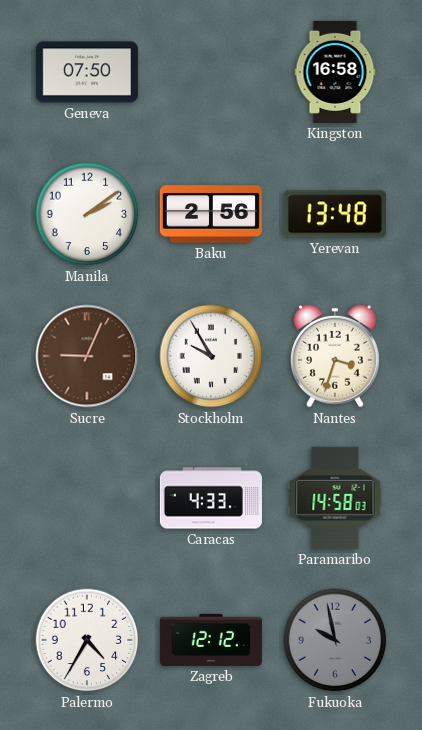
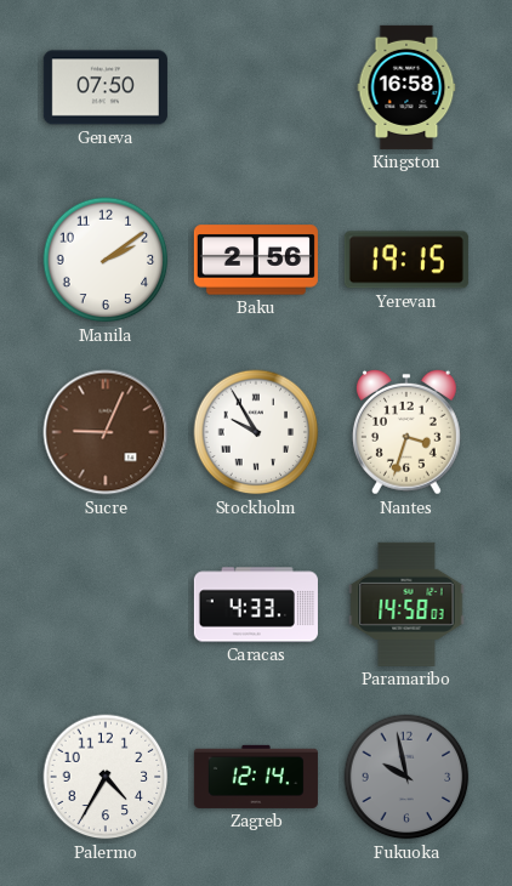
Yerevan: 13:48 -> 19:15 (406, 260)
Zagreb: 12:12 -> 12:14 (256, 777)
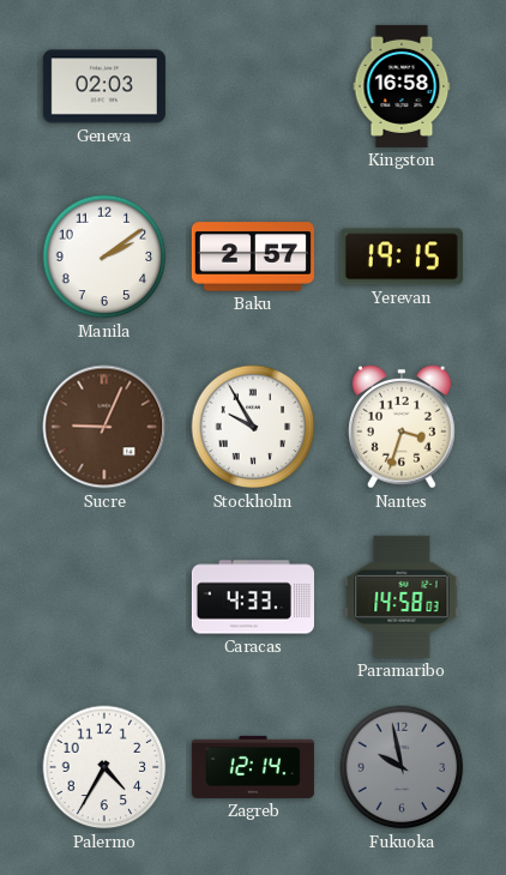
Geneva: 07:50 -> 02:03 (104, 86)
Baku: 2:56 -> 2:57 (253, 257)
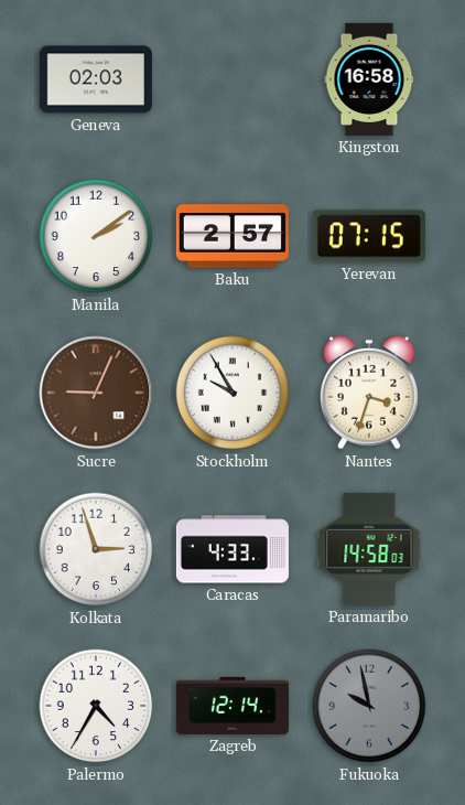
Yerevan: 19:15 -> 07:15 (369, 236)
Kolkata: none -> 2:57 (96, 549)
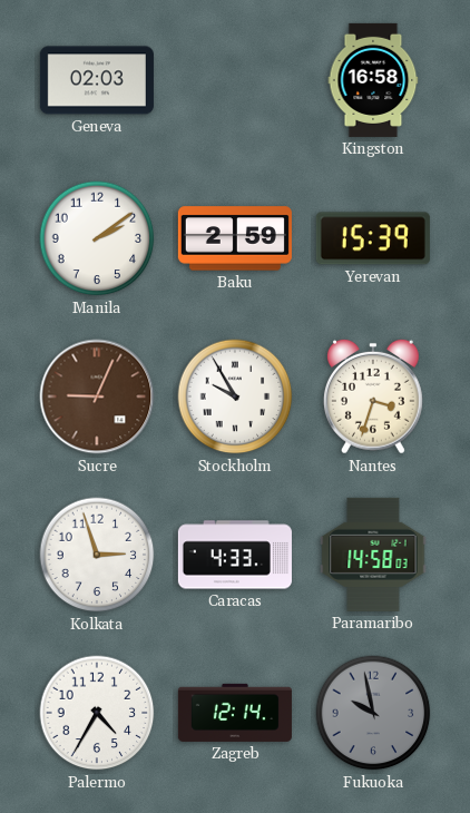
Baku: 2:57 -> 2:59 (235, 238)
Yerevan: 07:15 -> 15:39 (373, 238)
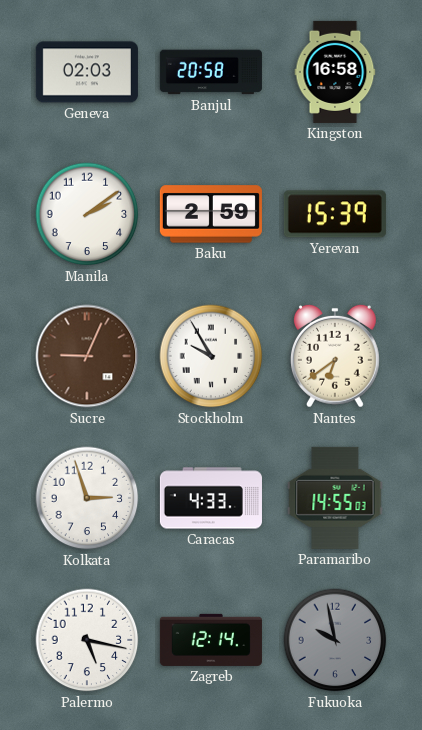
Banjul: none -> 20:58 (211, 72)
Nantes: 3:33 -> 6:39 (335, 356)
Paramaribo: 14:58 -> 14:55 (335, 498)
Palermo: 4:35 -> 5:17 (87, 640)
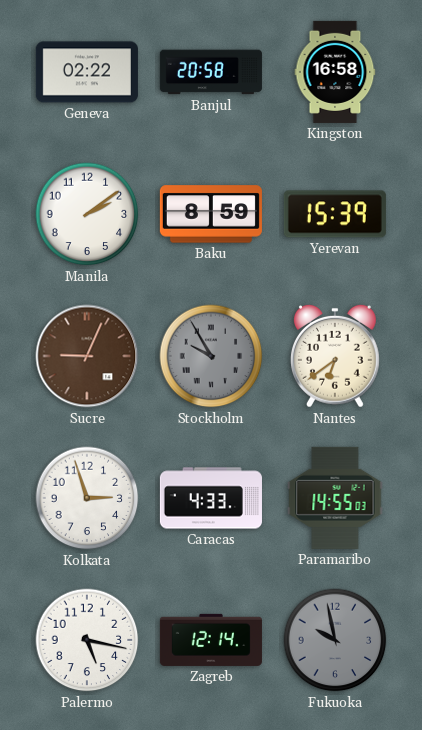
Geneva: 02:03 -> 02:22 (87, 72)
Baku: 2:59 -> 8:59 (211, 214)
Stockholm dial: white -> grey (211, 356)
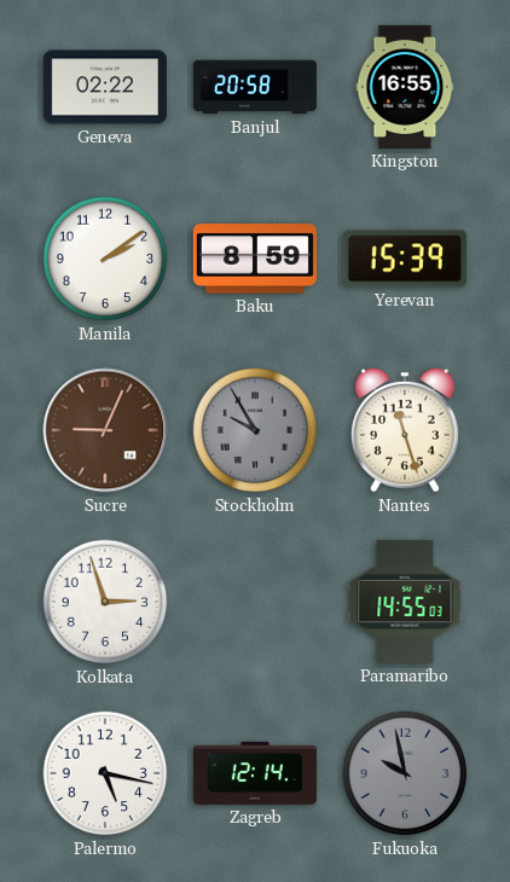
Kingston: 16:58 -> 16:55 (405, 87)
Nantes: 6:39 -> 11:27 (405, 430)
Caracas: 4:33 -> none (211, 498)
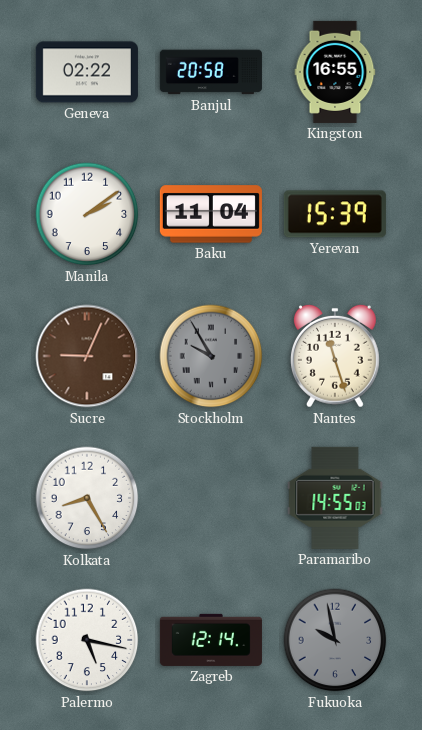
Baku: 8:59 -> 11:04 (211, 214)
Kolkata: 2:57 -> 8:25 (87, 498)
